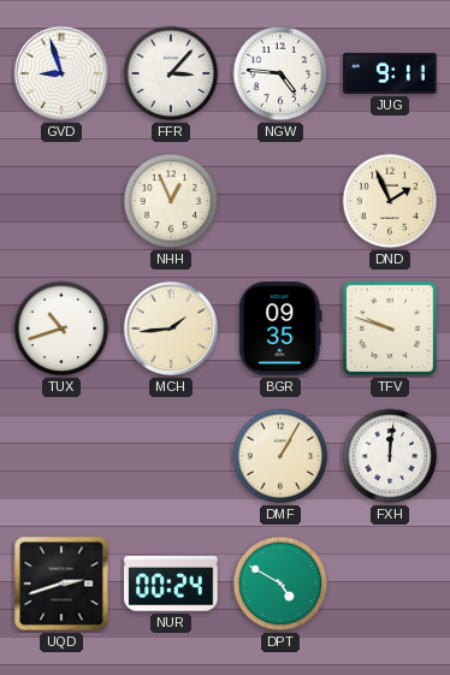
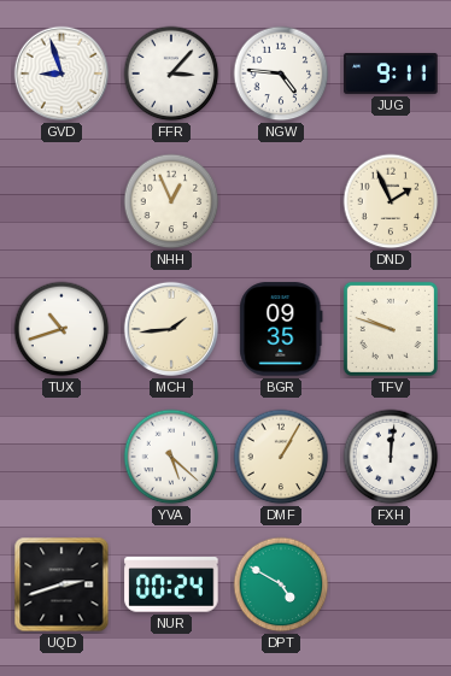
YVA: none -> 5:22 (171, 457)
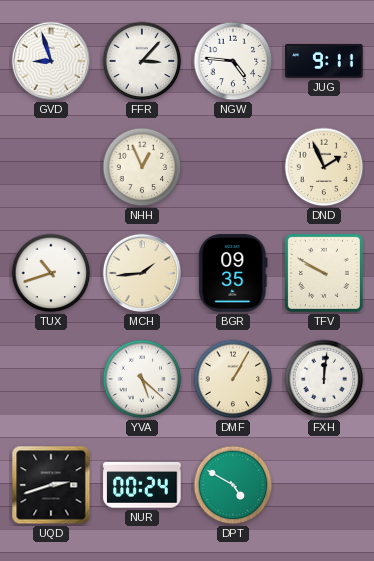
TFV: 9:48 -> 9:50 (324, 273)
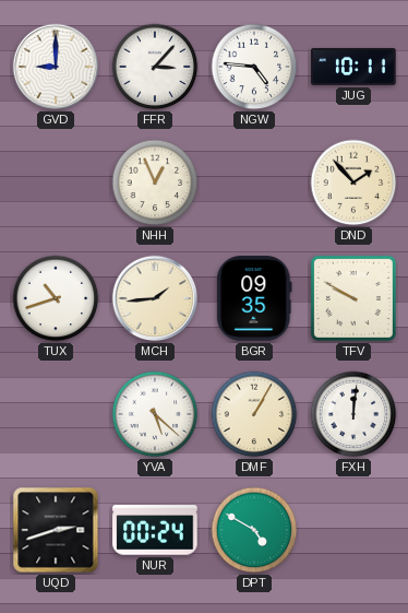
GVD: 8:57 -> 9:00 (56, 67)
JUG: 9:11 -> 10:11 (353, 67)
DND: 1:56 -> 1:53 (353, 182)
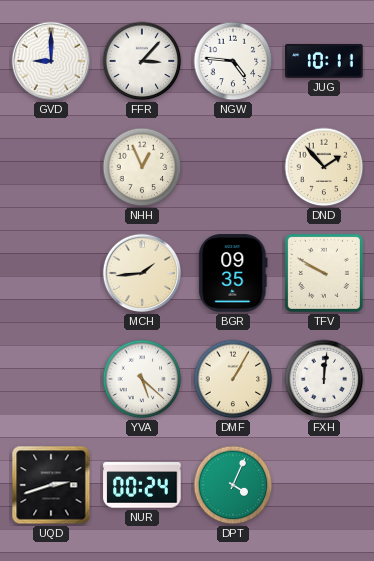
TUX: 10:42 -> none (56, 298)
DPT: 4:50 -> 4:04 (233, 485)
